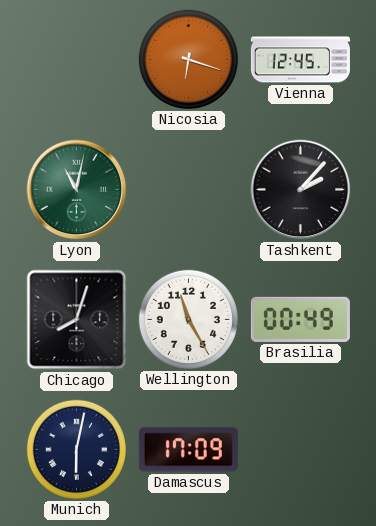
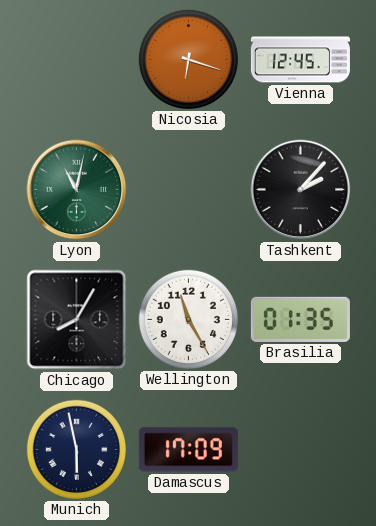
Chicago: 8:03 -> 8:05 (77, 320)
Brasilia: 00:49 -> 01:35 (300, 319)
Munich: 6:02 -> 5:58 (76, 449)
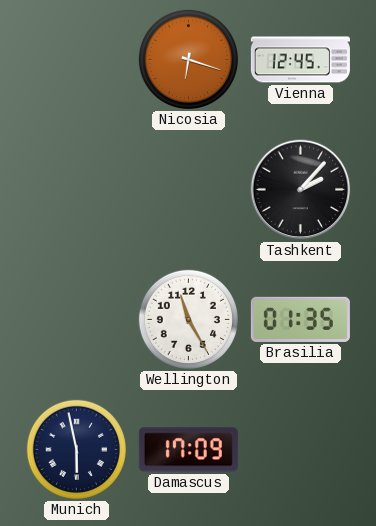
Lyon: 11:02 -> none (77, 190)
Chicago: 8:05 -> none (77, 320)
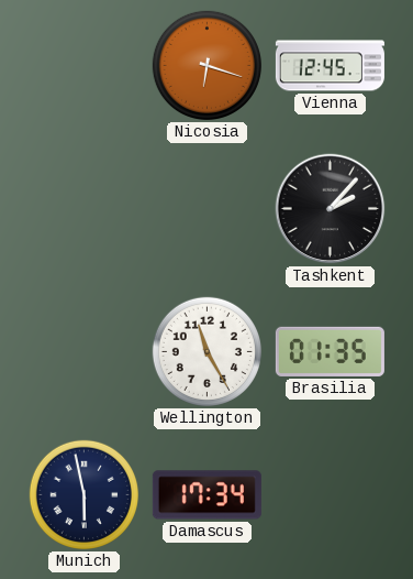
Damascus: 17:09 -> 17:34 (206, 495)
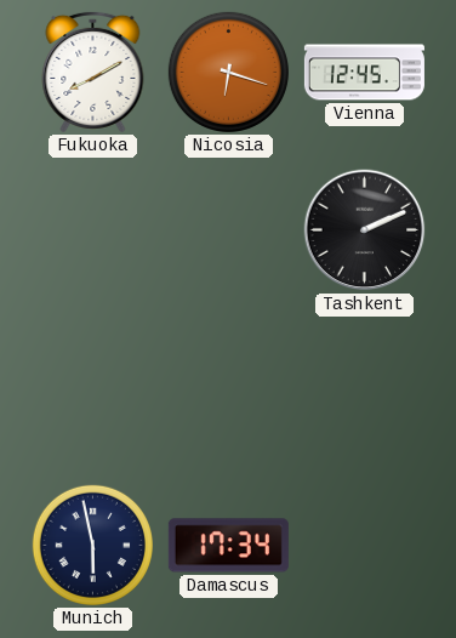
Fukuoka: none -> 8:10 (93, 72)
Tashkent: 2:07 -> 2:11 (365, 230)
Wellington: 11:25 -> none (206, 351)
Brasilia: 01:35 -> none (330, 351)
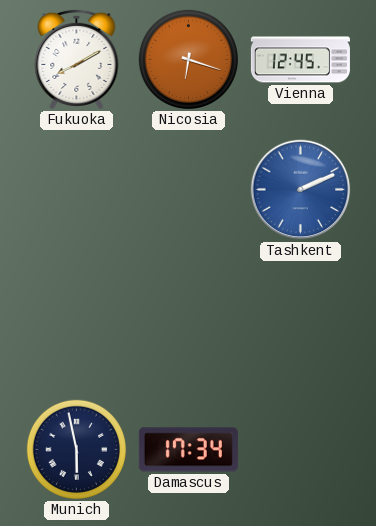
Tashkent dial: black -> blue (301, 190)
